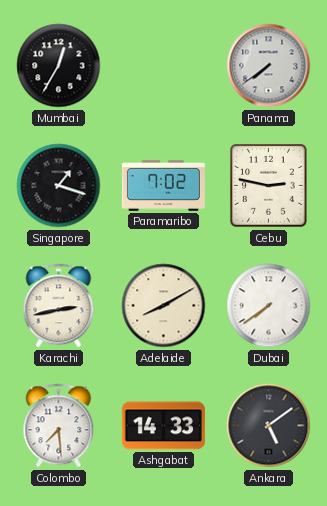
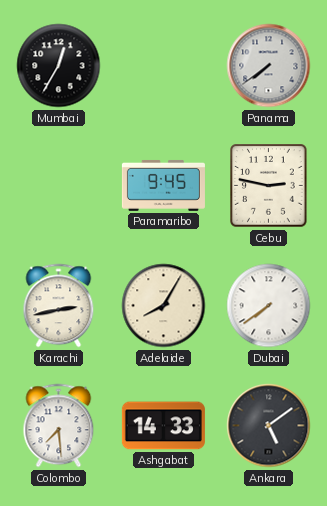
Singapore: 1:18 -> none (59, 186)
Paramaribo: 7:02 -> 9:45 (163, 185)
Adelaide: 8:10 -> 8:05 (164, 306)
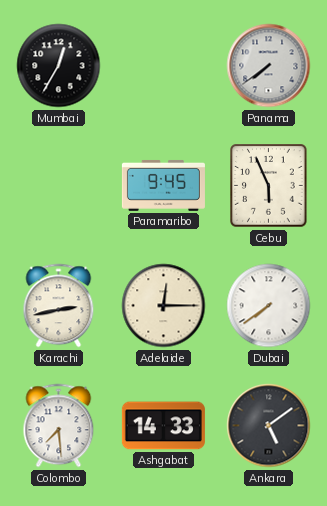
Cebu: 2:47 -> 5:56 (269, 186)
Adelaide: 8:05 -> 12:15 (164, 306)
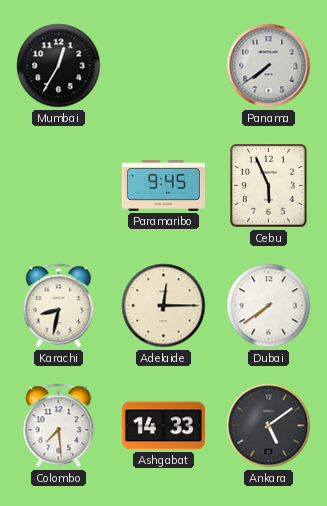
Karachi: 2:43 -> 8:32 (59, 306)
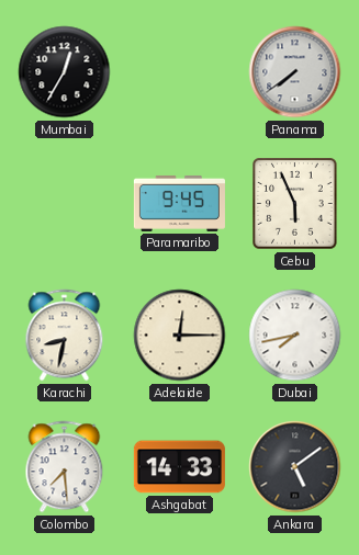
Dubai: 7:39 -> 7:43 (295, 336)
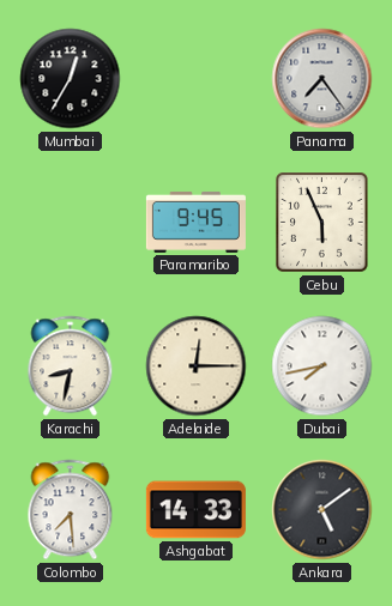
Panama: 7:39 -> 7:24 (322, 79)
